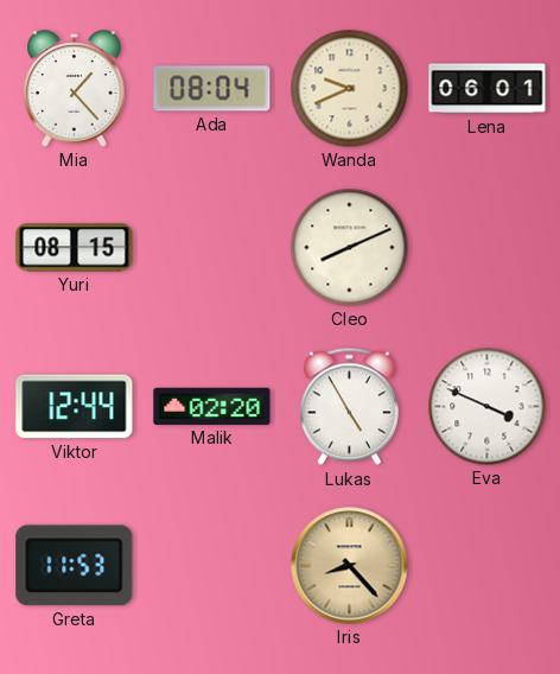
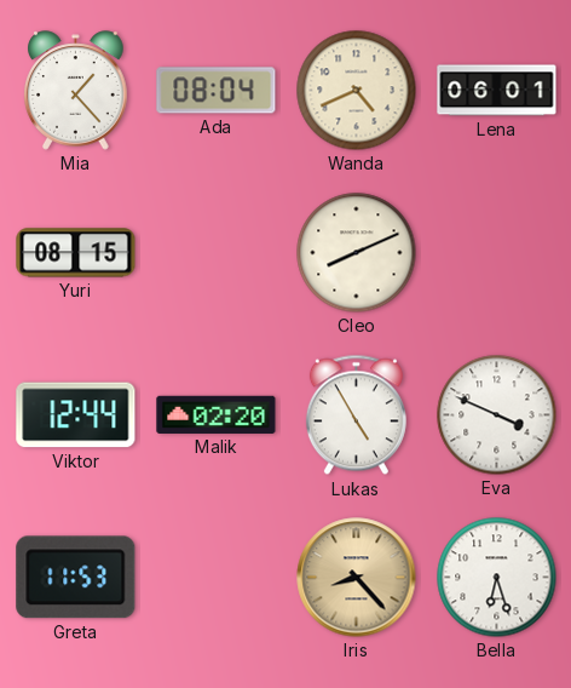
Wanda: 9:41 -> 4:41 (357, 91)
Bella: none -> 6:27 (497, 578)
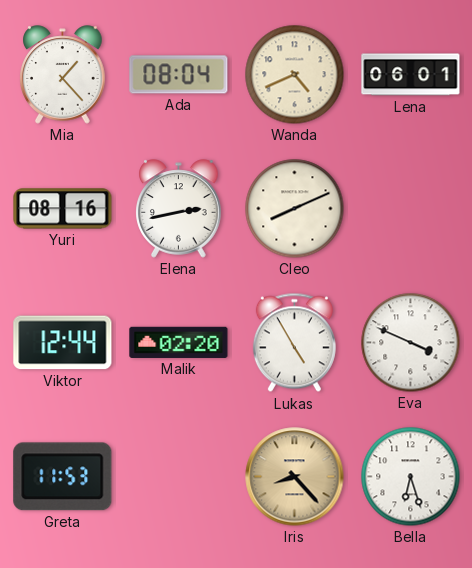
Yuri: 08:15 -> 08:16 (63, 209)
Elena: none -> 2:43 (179, 209)
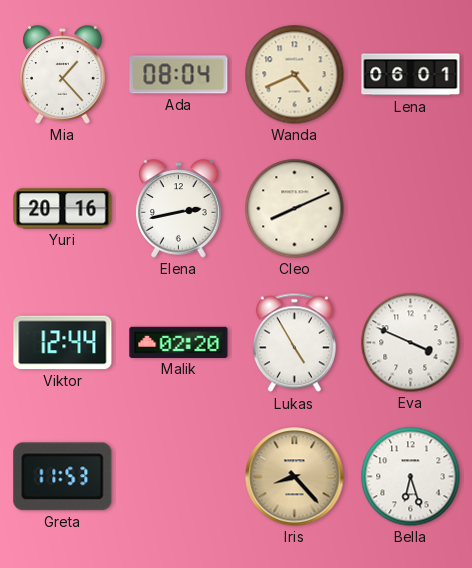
Yuri: 08:16 -> 20:16 (63, 209)
